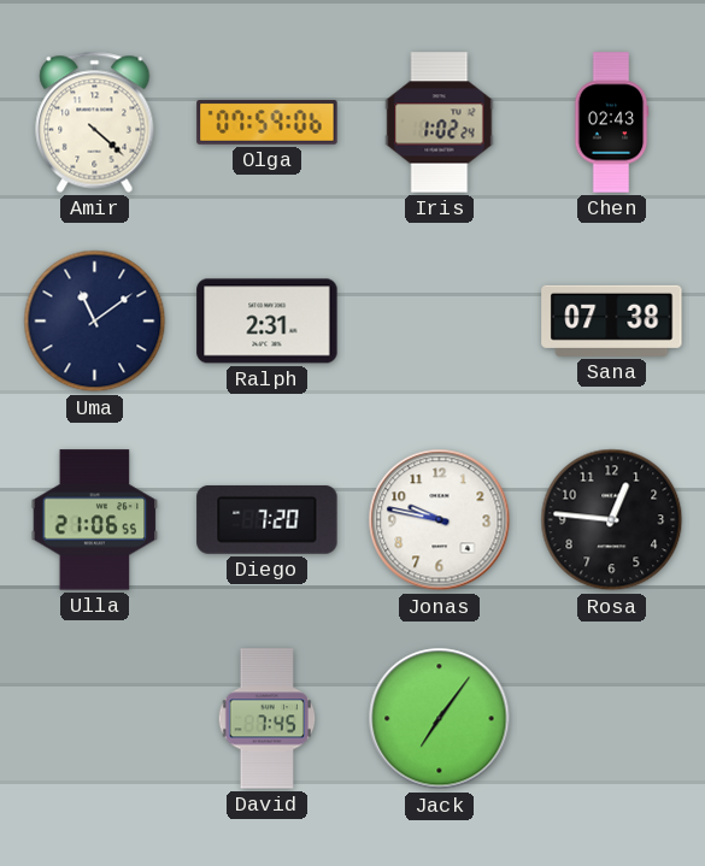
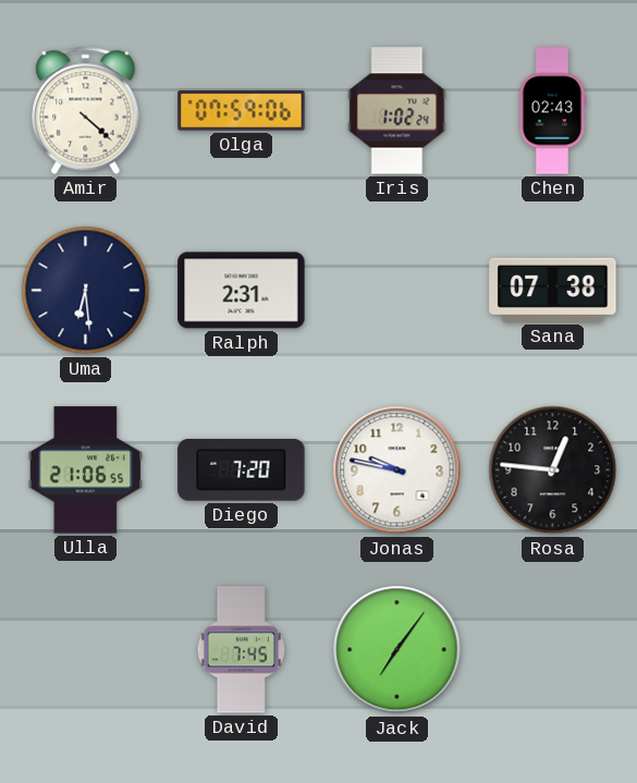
Uma: 11:09 -> 6:29 (86, 291)
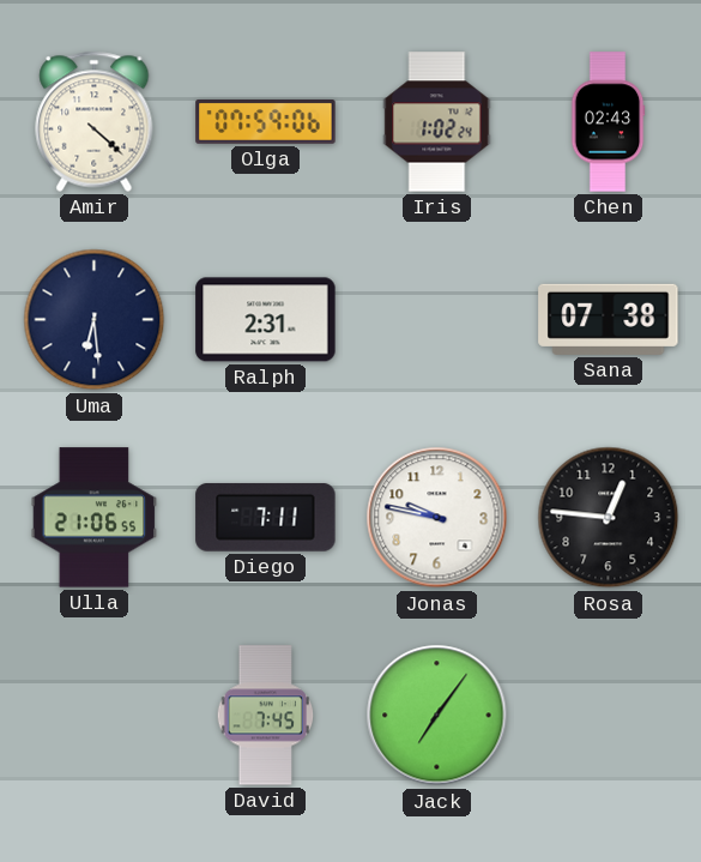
Diego: 7:20 -> 7:11 (266, 517)
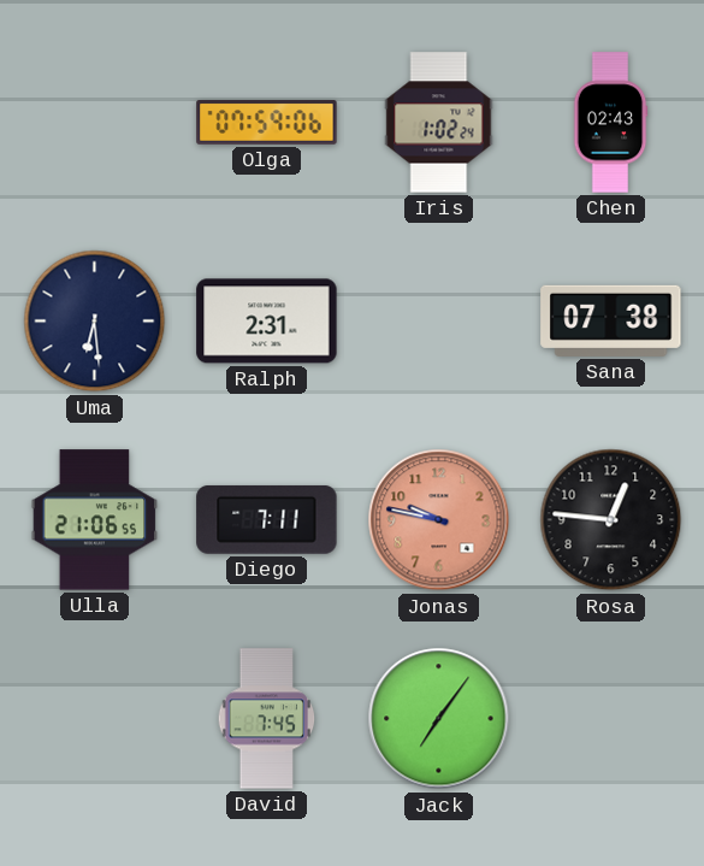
Amir: 4:22 -> none (95, 121)
Jonas dial: white -> salmon (439, 520)
